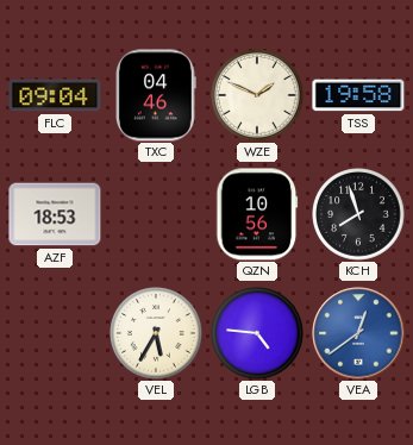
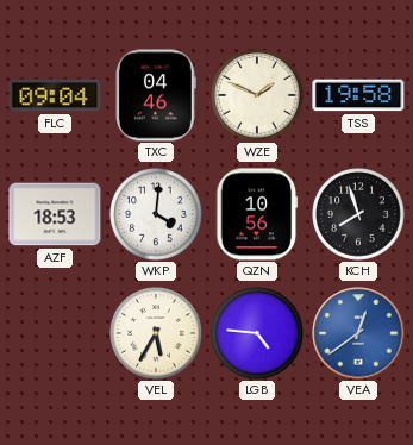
WKP: none -> 4:01 (156, 214)
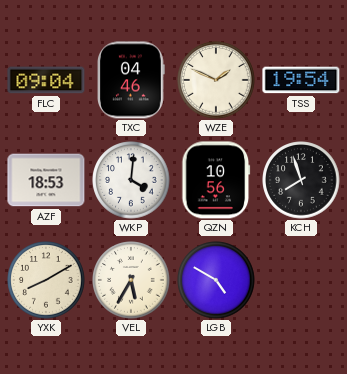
TSS: 19:58 -> 19:54 (301, 80)
YXK: none -> 8:10 (46, 280)
LGB: 4:46 -> 4:50 (216, 280)
VEA: 12:39 -> none (358, 333)
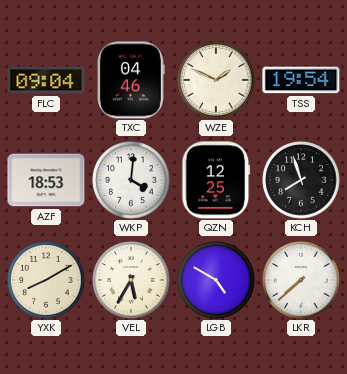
QZN: 10:56 -> 12:25 (216, 180)
LKR: none -> 7:38 (301, 280)
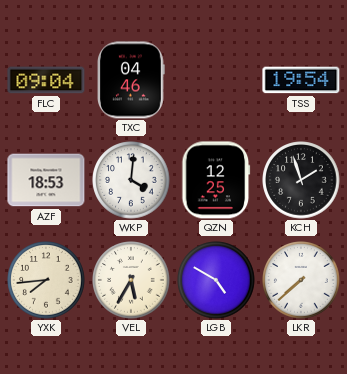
WZE: 1:49 -> none (216, 80)
KCH: 7:57 -> 1:57 (301, 180)
YXK: 8:10 -> 7:44 (46, 280)
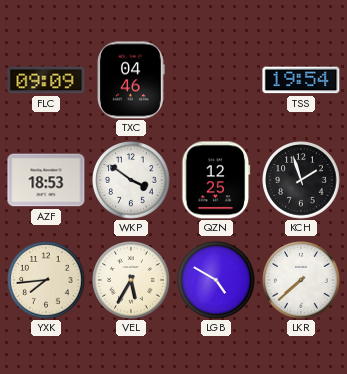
FLC: 09:04 -> 09:09 (46, 80)
WKP: 4:01 -> 3:51 (131, 180)
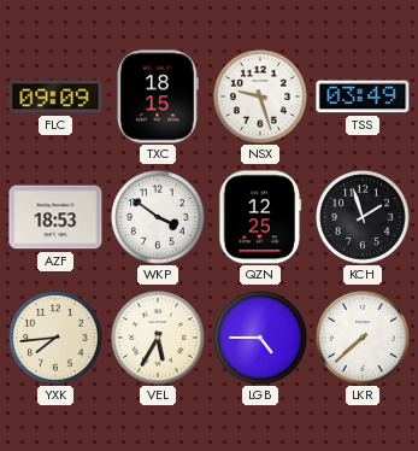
TXC: 04:46 -> 18:15 (159, 96)
NSX: none -> 9:27 (260, 96)
TSS: 19:54 -> 03:49 (363, 96)
LGB: 4:50 -> 4:45 (260, 338)
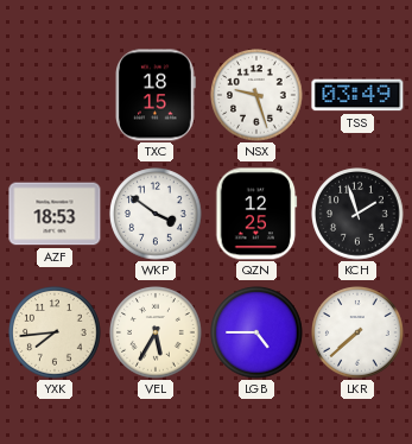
FLC: 09:09 -> none (55, 96)
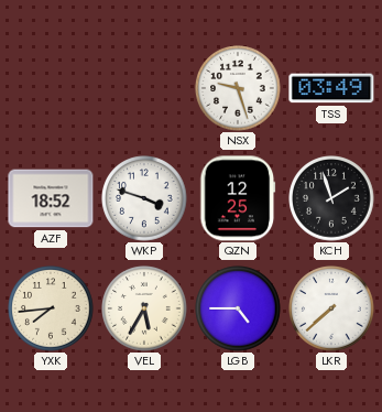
TXC: 18:15 -> none (157, 95)
AZF: 18:53 -> 18:52 (51, 198)
WKP: 3:51 -> 3:48 (144, 198)
